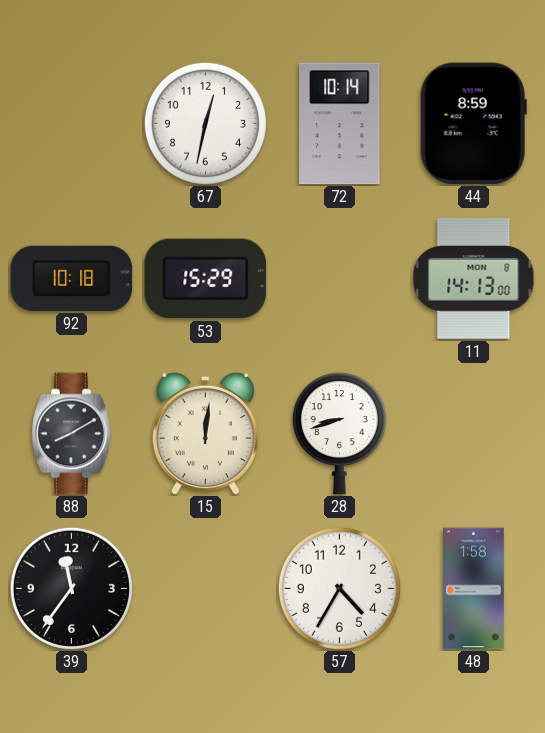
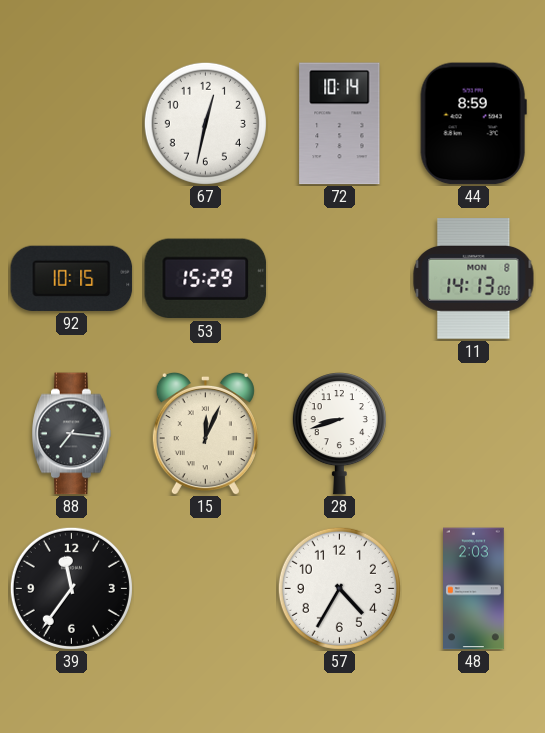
92: 10:18 -> 10:15 (72, 278)
88: 8:10 -> 7:16 (72, 434)
15: 12:01 -> 12:04 (205, 433)
48: 1:58 -> 2:03 (474, 589)
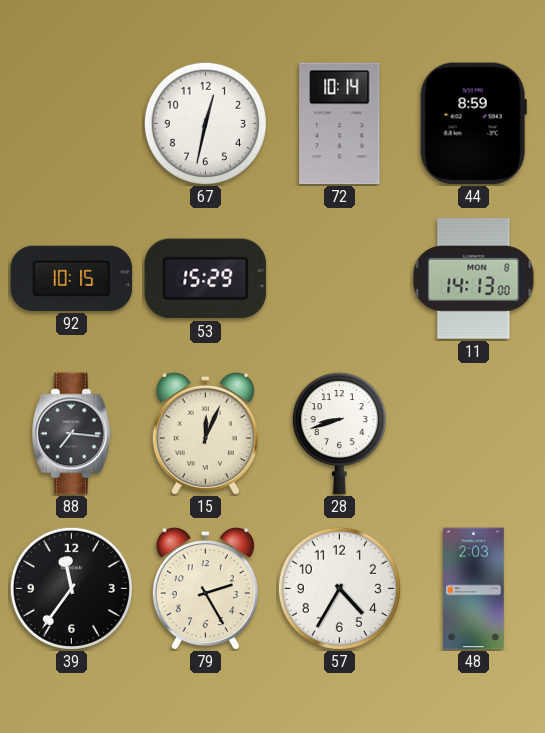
79: none -> 2:25 (205, 588)
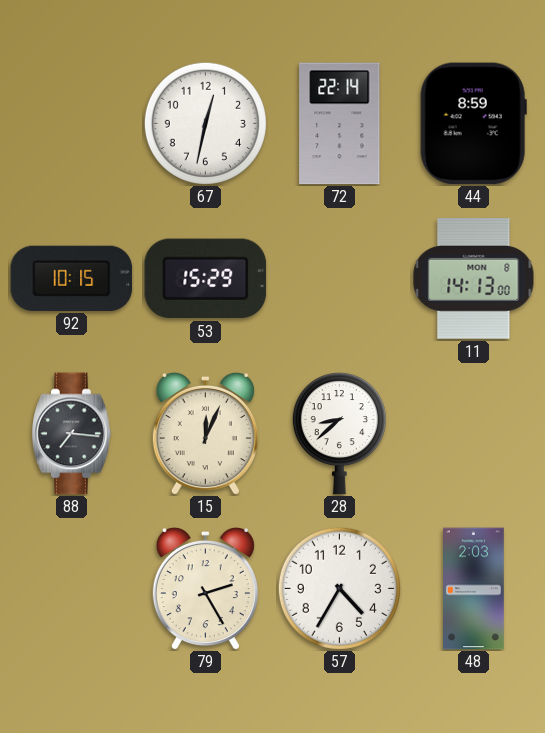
72: 10:14 -> 22:14 (340, 124)
28: 8:42 -> 8:38 (339, 434)
39: 11:36 -> none (71, 588)
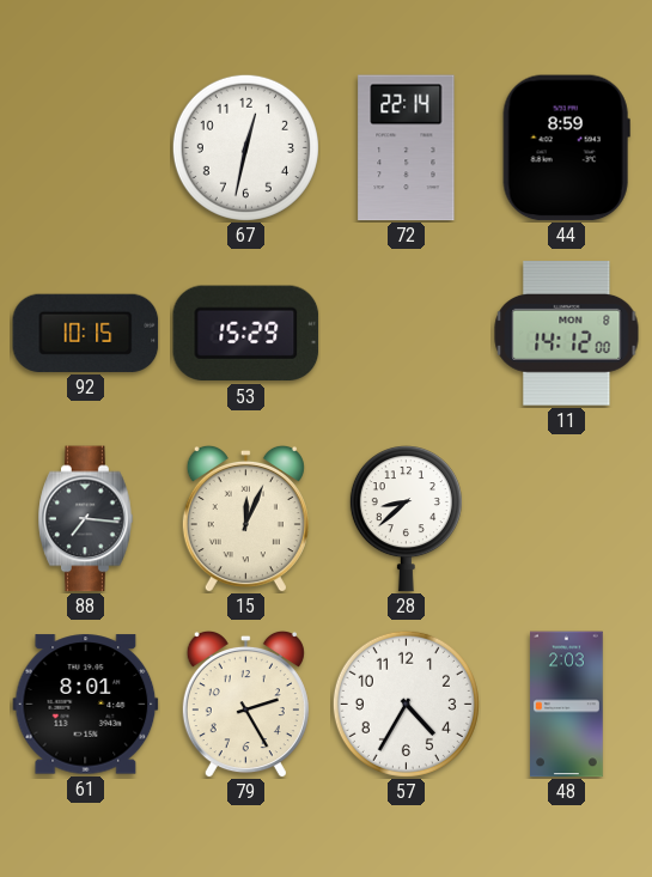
11: 14:13 -> 14:12 (567, 334)
61: none -> 8:01 (86, 705)
